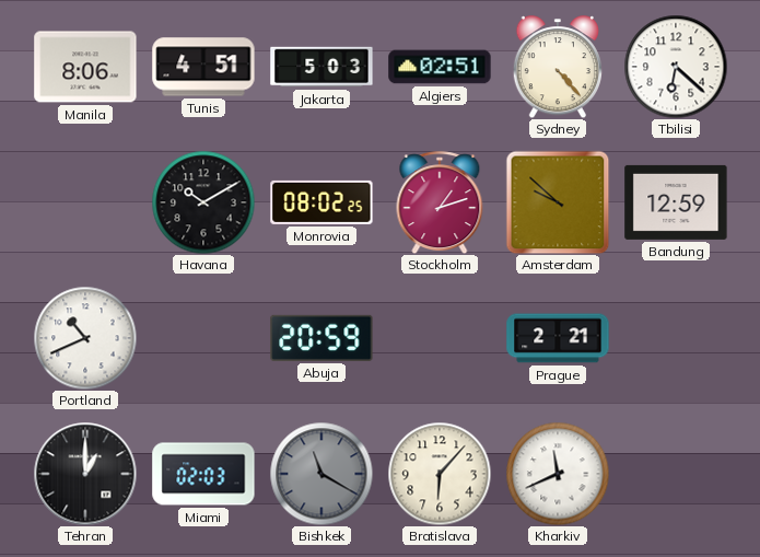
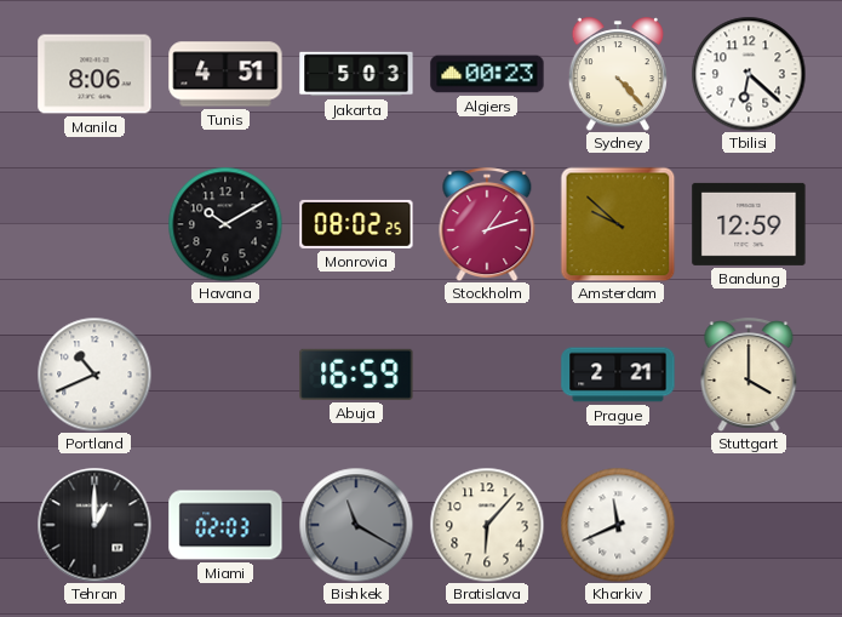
Algiers: 02:51 -> 00:23 (487, 74)
Abuja: 20:59 -> 16:59 (356, 375)
Stuttgart: none -> 4:00 (749, 375)
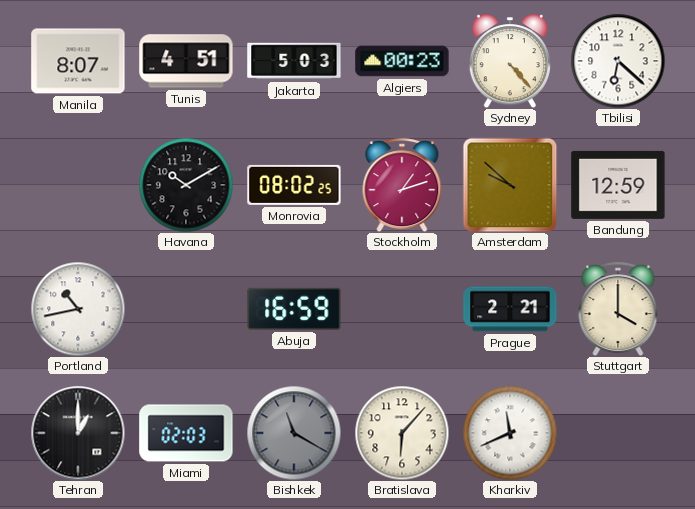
Manila: 8:06 -> 8:07 (78, 61)
Portland: 10:41 -> 10:43 (78, 309)
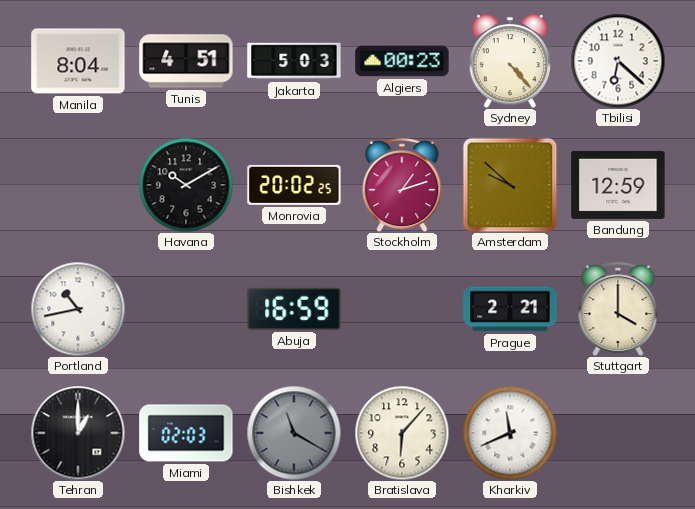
Manila: 8:07 -> 8:04 (78, 61)
Monrovia: 08:02 -> 20:02 (294, 185)
